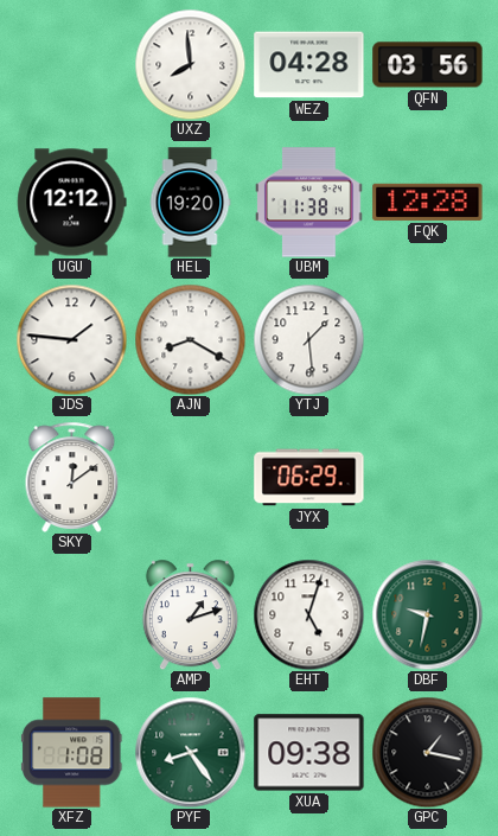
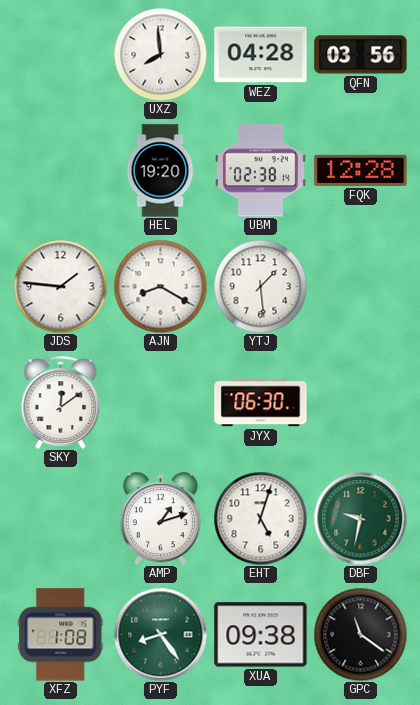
UGU: 12:12 -> none (72, 203)
UBM: 11:38 -> 02:38 (261, 171)
JYX: 06:29 -> 06:30 (261, 403)
GPC: 1:17 -> 11:21 (360, 634)
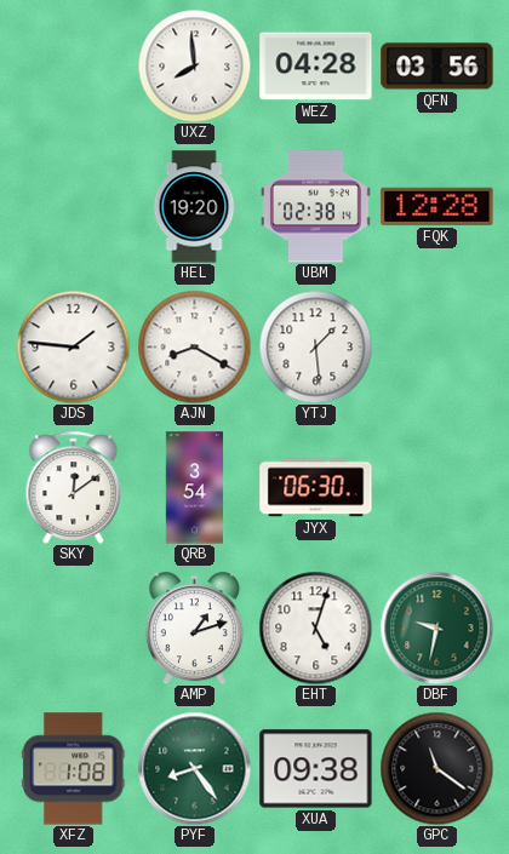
QRB: none -> 3:54 (194, 488)
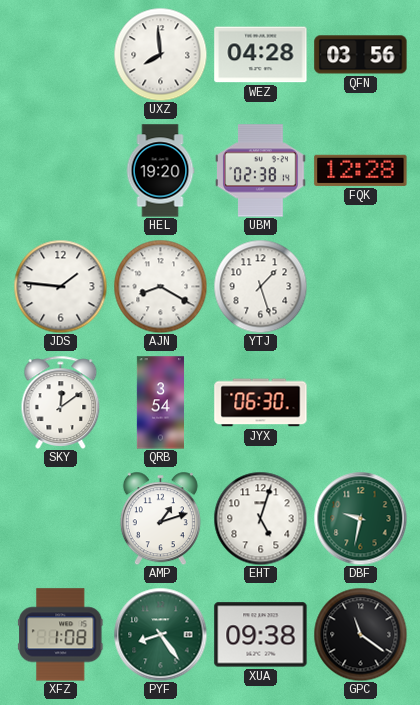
YTJ: 1:29 -> 1:27 (260, 286)
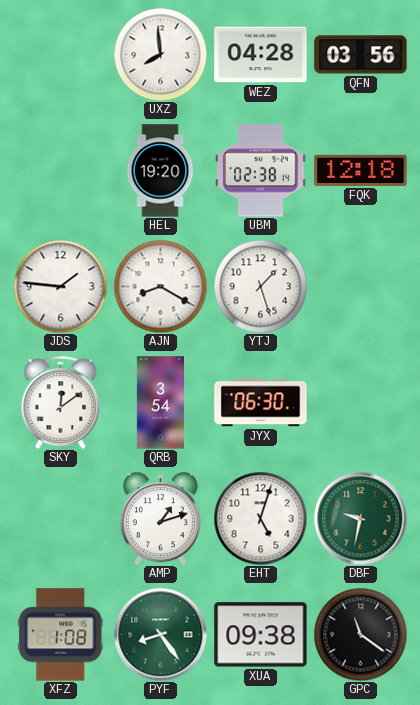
FQK: 12:28 -> 12:18 (361, 170)
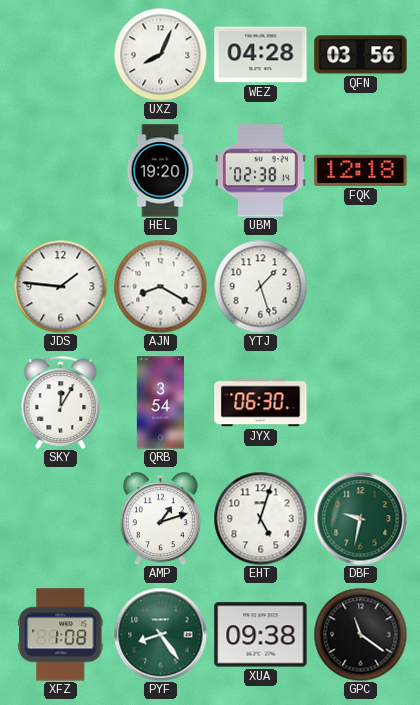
UXZ: 7:59 -> 8:04 (160, 54)
SKY: 12:09 -> 12:05 (61, 402)
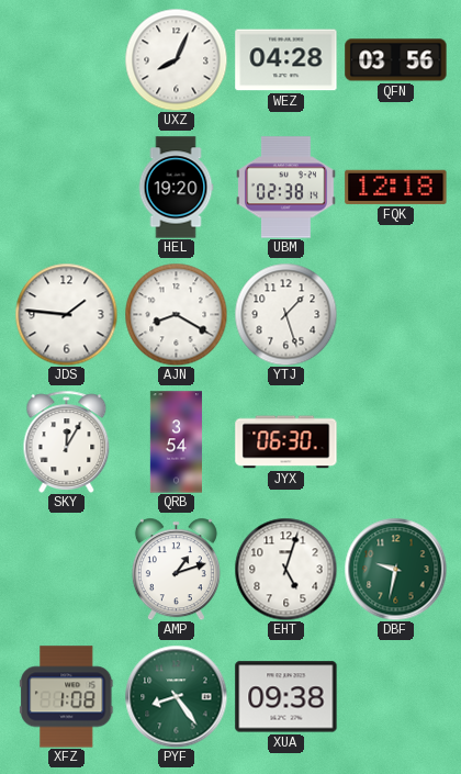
GPC: 11:21 -> none (360, 634)
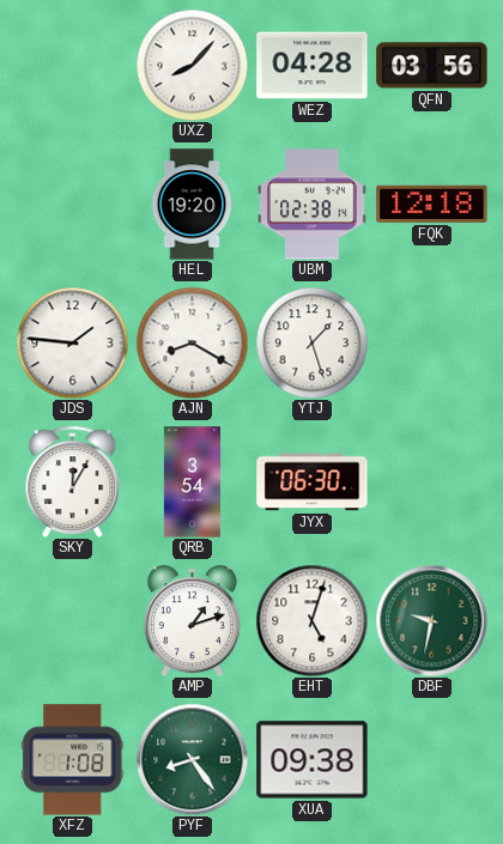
UXZ: 8:04 -> 8:07 (192, 65)
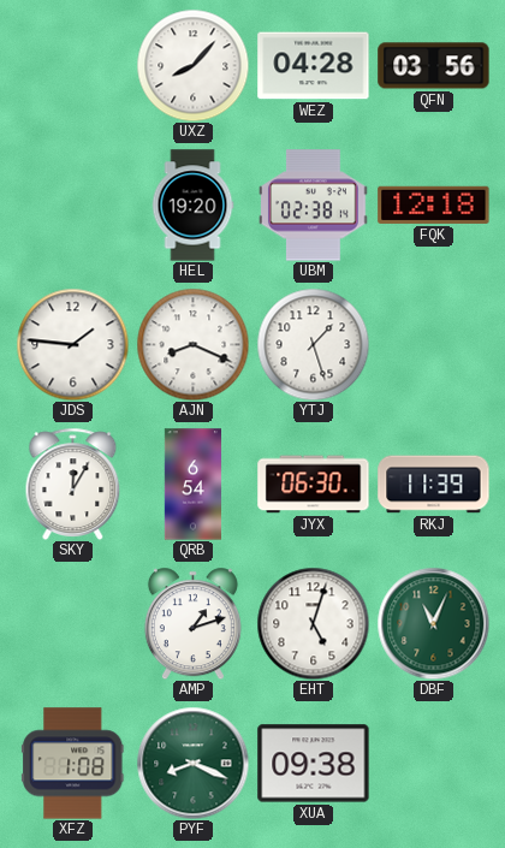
AJN: 8:20 -> 8:19 (192, 344)
QRB: 3:54 -> 6:54 (192, 485)
RKJ: none -> 11:39 (434, 485)
DBF: 9:32 -> 11:04 (433, 623)
PYF: 8:24 -> 8:19 (192, 763)
